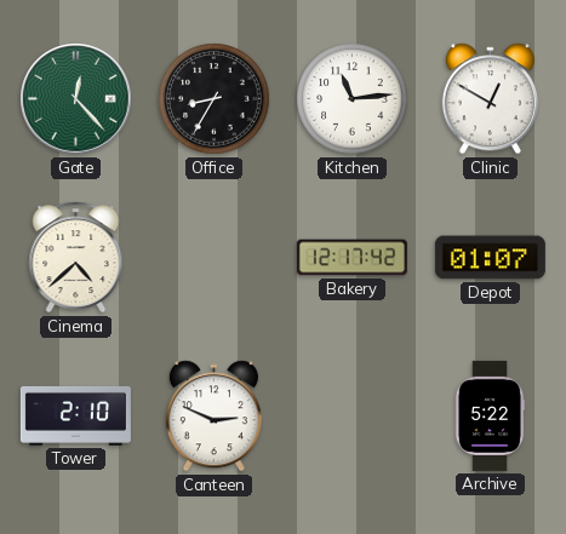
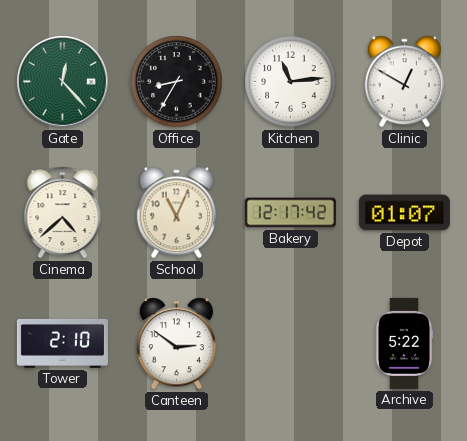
School: none -> 11:04 (176, 213)
Canteen: 2:49 -> 2:51 (176, 344)
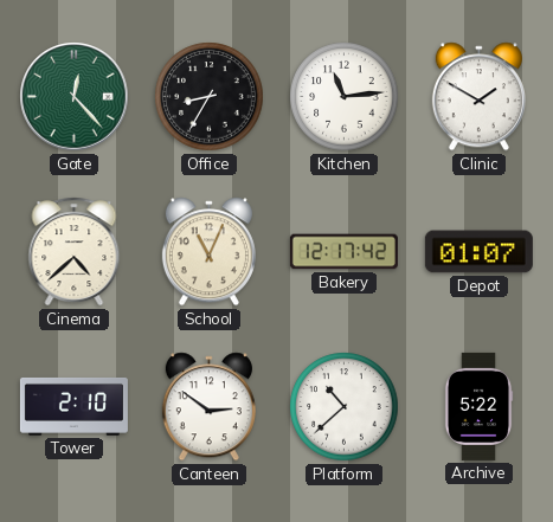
Clinic: 12:50 -> 1:50 (478, 97)
Platform: none -> 10:38 (345, 407)
